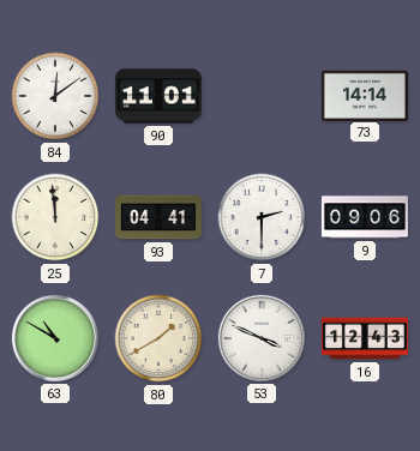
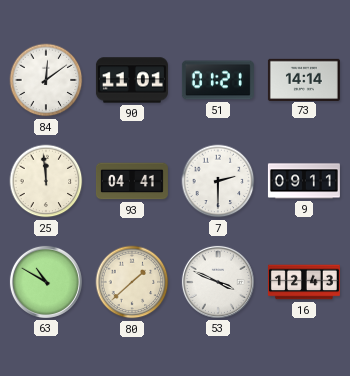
51: none -> 01:21 (218, 80)
9: 09:06 -> 09:11 (304, 181)
80: 1:40 -> 1:38 (132, 282)
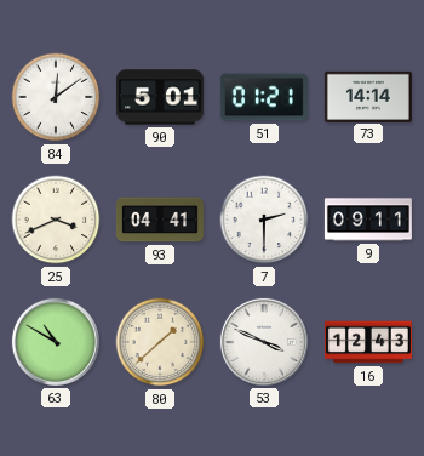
90: 11:01 -> 5:01 (160, 97)
25: 11:59 -> 3:41 (56, 220)
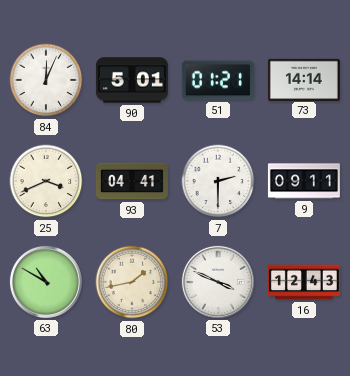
84: 12:09 -> 12:04 (46, 80)
80: 1:38 -> 1:43 (132, 282)
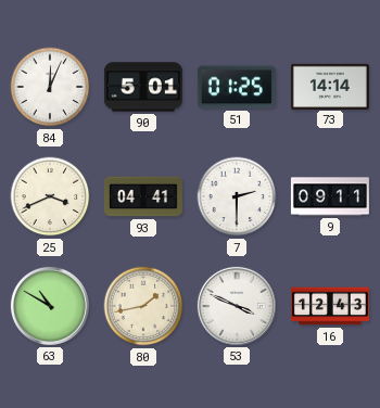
51: 01:21 -> 01:25 (237, 87)
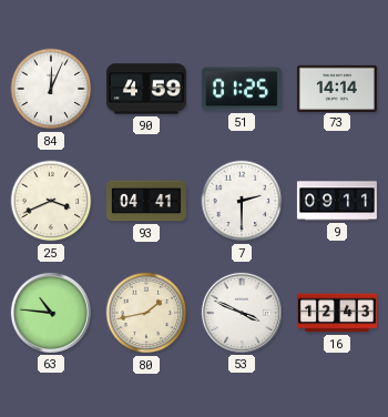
90: 5:01 -> 4:59 (146, 89)
63: 10:50 -> 10:46 (51, 313)
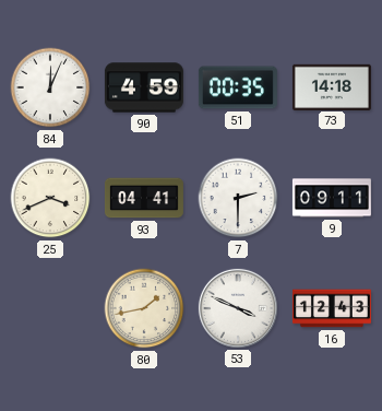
51: 01:25 -> 00:35 (238, 87)
73: 14:14 -> 14:18 (332, 86)
63: 10:46 -> none (51, 313)
